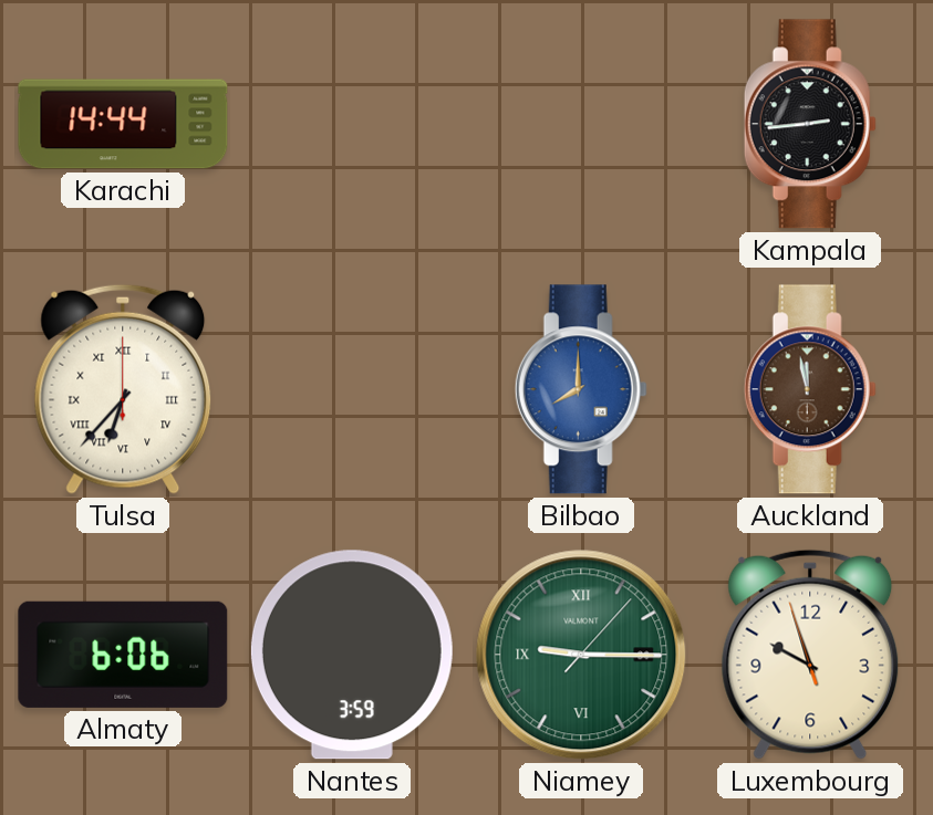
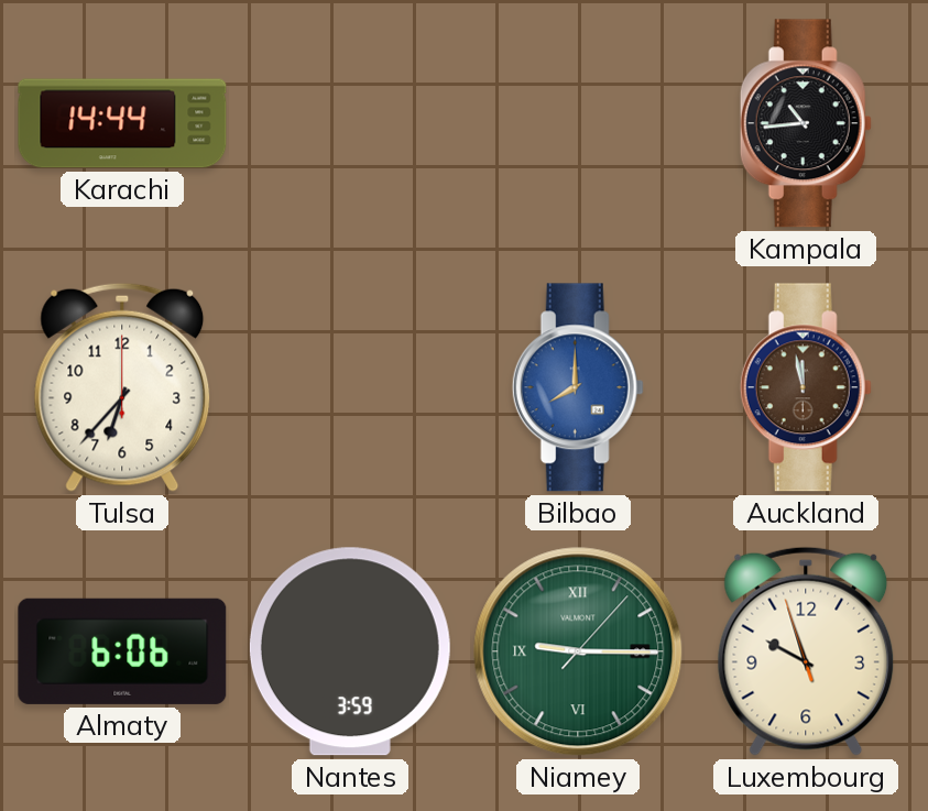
Kampala: 2:44 -> 10:44 (806, 123)
Tulsa numerals: Roman -> Arabic (122, 387)
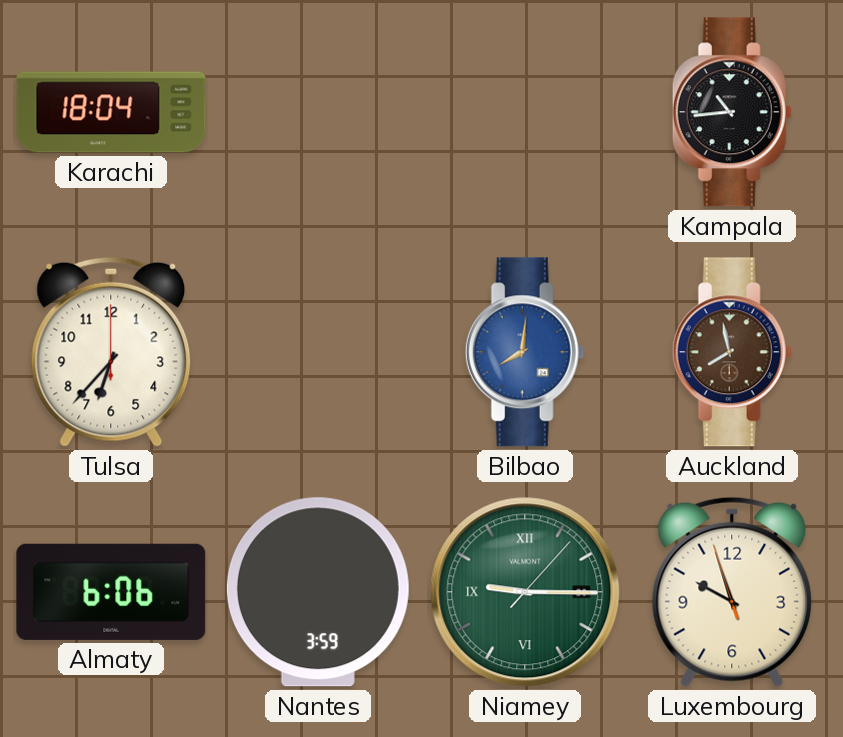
Karachi: 14:44 -> 18:04 (111, 112)
Bilbao: 8:00 -> 8:01 (525, 352)
Auckland: 11:58 -> 7:58 (732, 352)
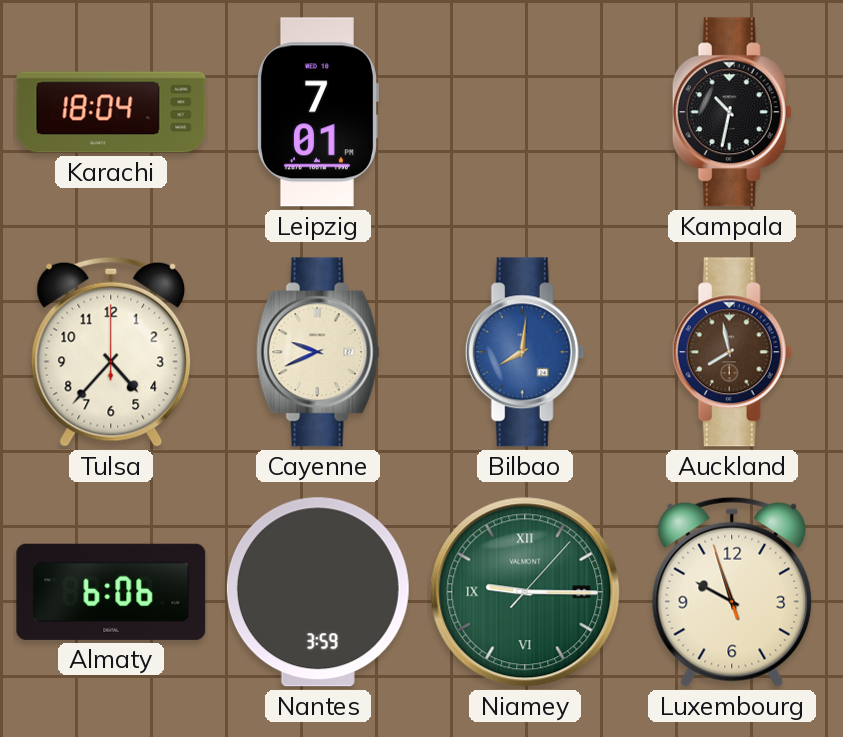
Leipzig: none -> 7:01 (317, 112)
Kampala: 10:44 -> 10:32 (732, 112)
Tulsa: 6:37 -> 4:37 (111, 352)
Cayenne: none -> 9:41 (318, 352)
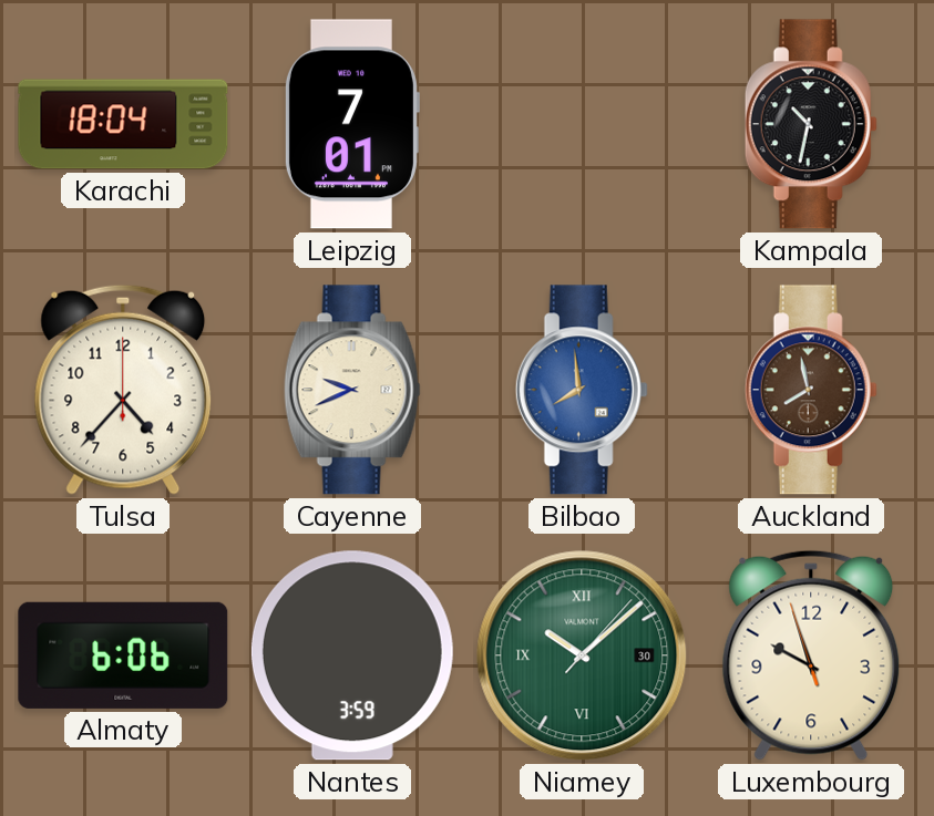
Bilbao: 8:01 -> 7:59 (582, 390)
Niamey: 9:15 -> 10:08 (582, 655)
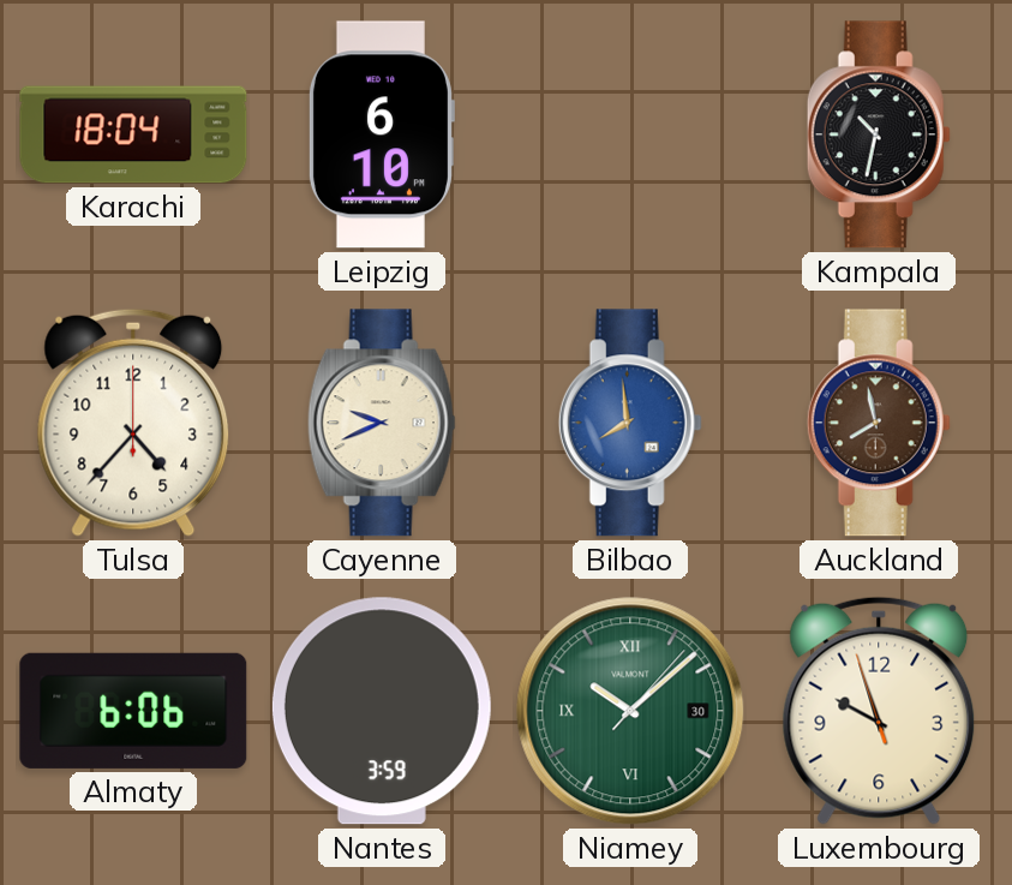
Leipzig: 7:01 -> 6:10 (381, 134)
